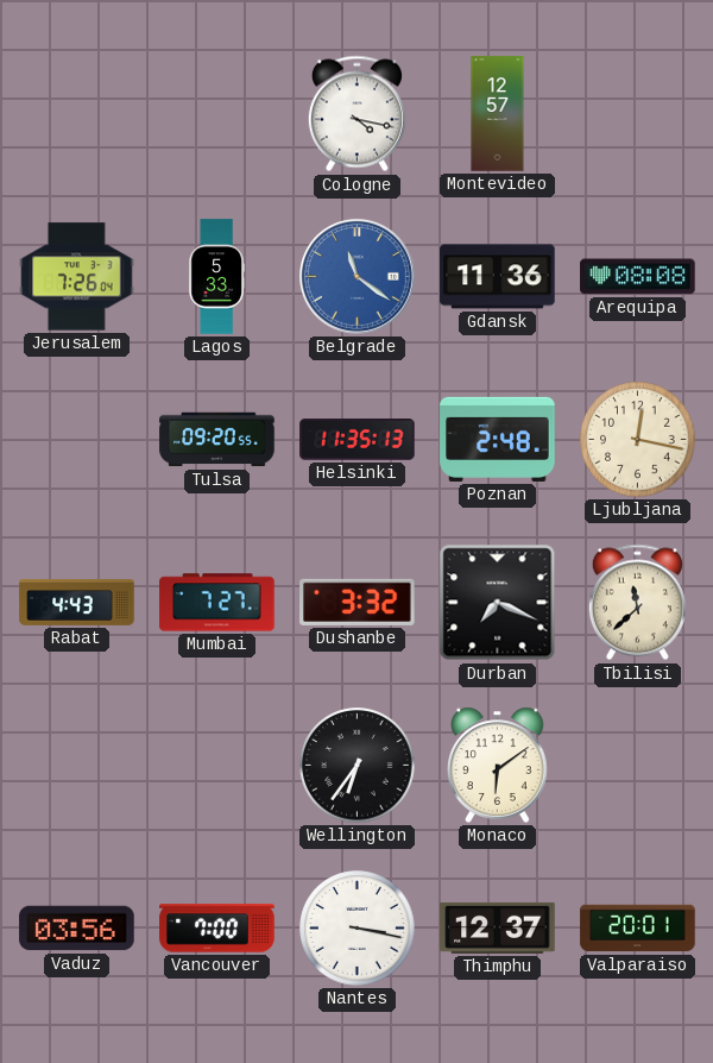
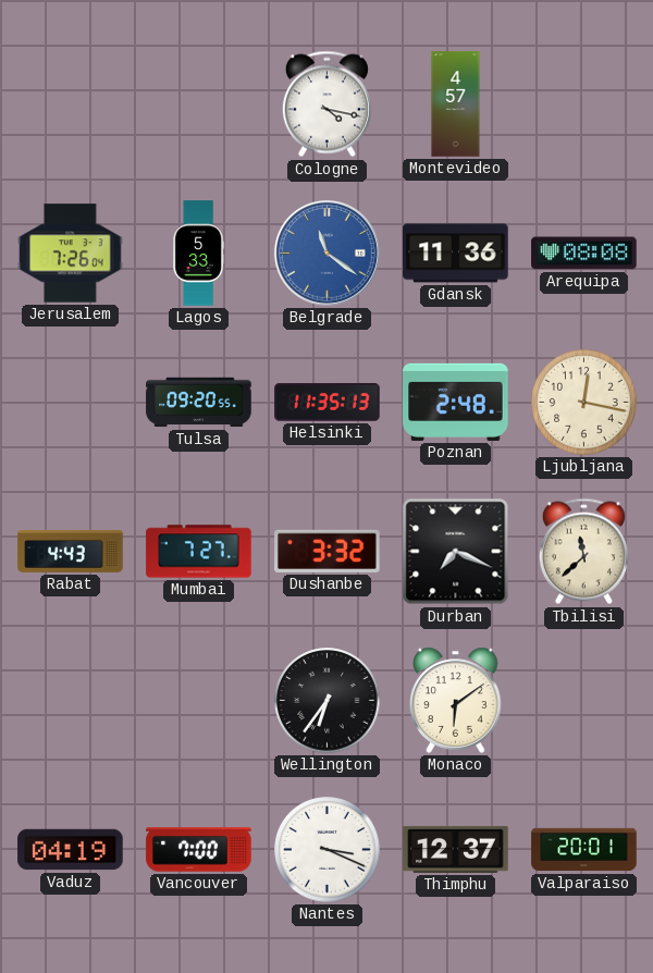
Montevideo: 12:57 -> 4:57 (456, 104)
Vaduz: 03:56 -> 04:19 (71, 850)
Nantes: 3:17 -> 3:19 (328, 850)
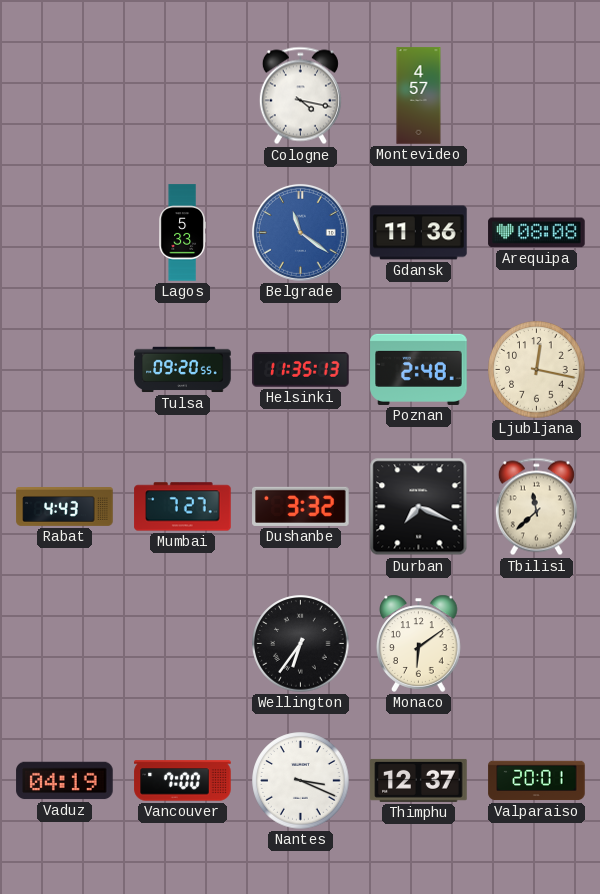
Jerusalem: 7:26 -> none (71, 254)
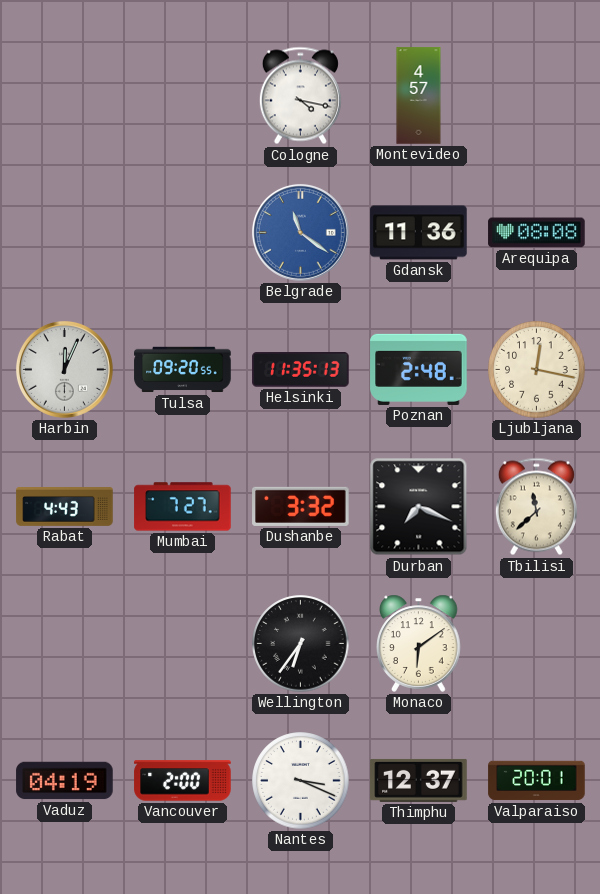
Lagos: 5:33 -> none (182, 233)
Harbin: none -> 12:04 (64, 369)
Vancouver: 7:00 -> 2:00 (183, 781)
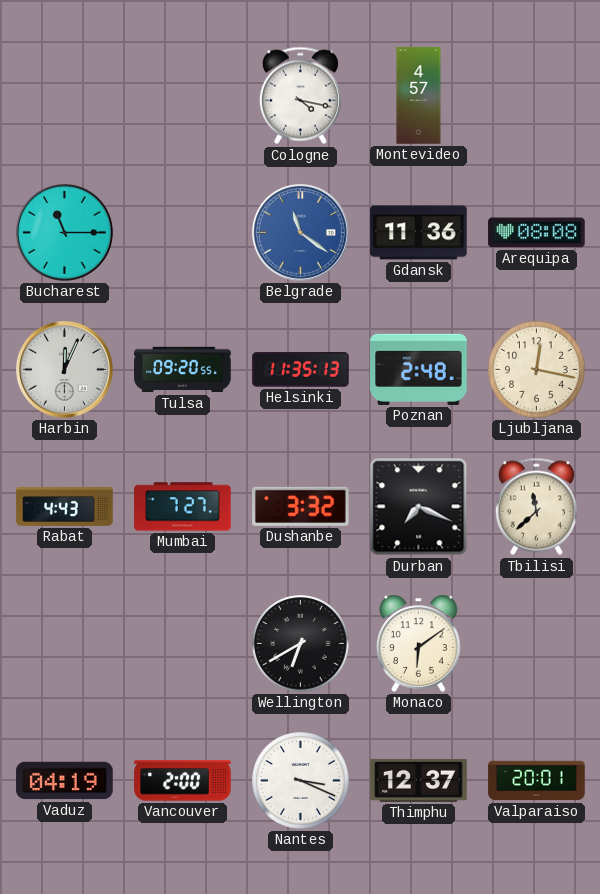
Bucharest: none -> 11:15 (64, 232)
Wellington: 6:36 -> 6:40 (301, 644)
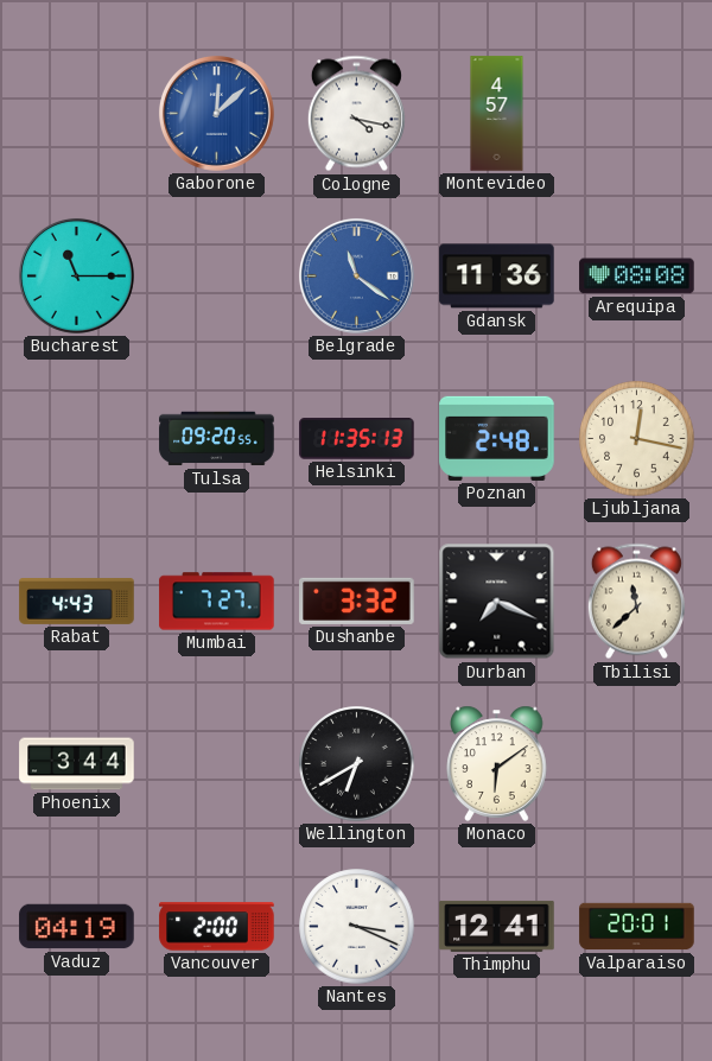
Gaborone: none -> 12:08 (216, 113)
Harbin: 12:04 -> none (64, 369)
Phoenix: none -> 3:44 (77, 764)
Thimphu: 12:37 -> 12:41 (497, 926)
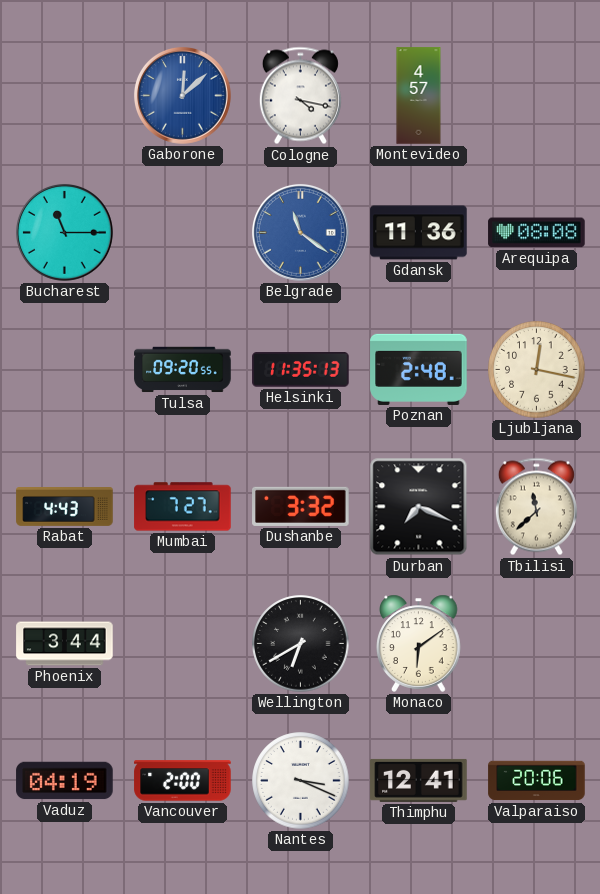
Valparaiso: 20:01 -> 20:06 (537, 781)
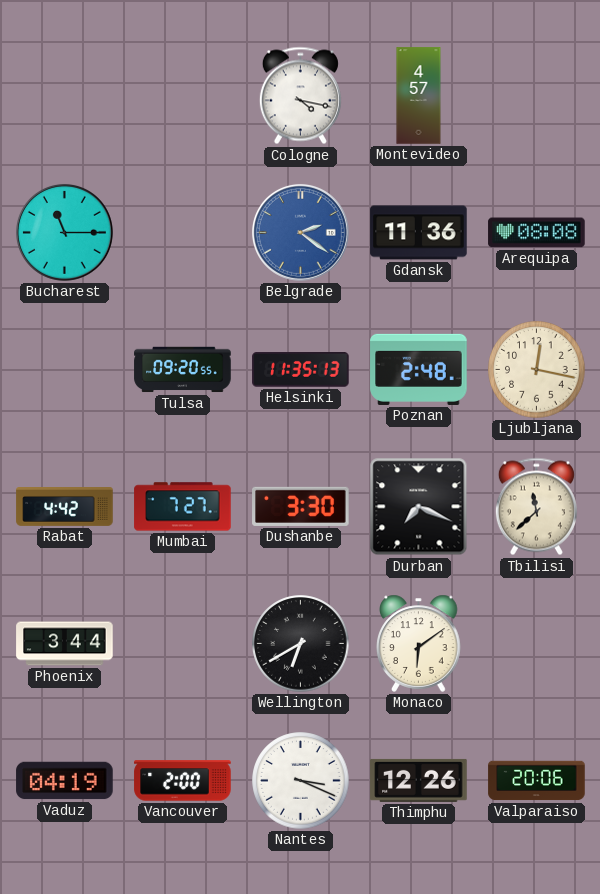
Gaborone: 12:08 -> none (182, 95)
Belgrade: 11:21 -> 2:21 (300, 232)
Rabat: 4:43 -> 4:42 (65, 507)
Dushanbe: 3:32 -> 3:30 (301, 506)
Thimphu: 12:41 -> 12:26 (419, 780)
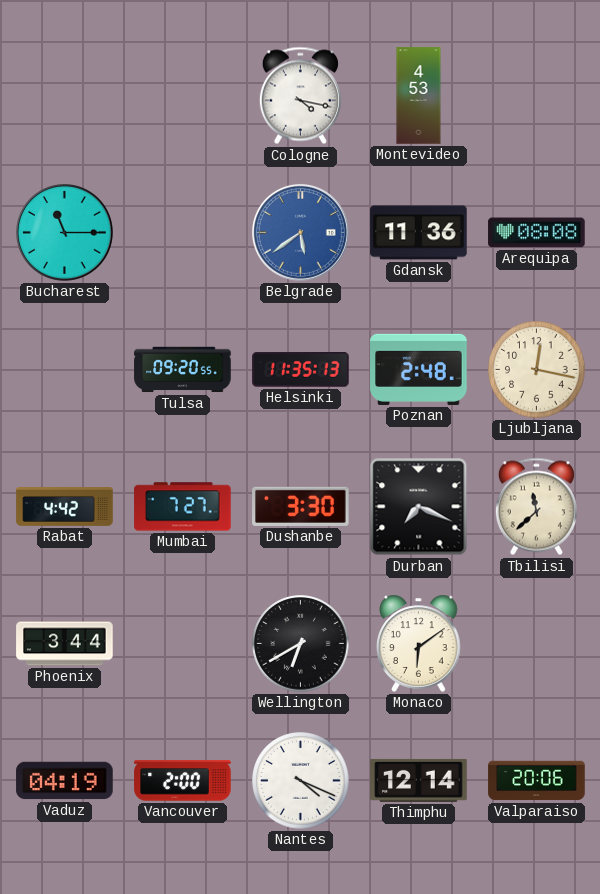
Montevideo: 4:57 -> 4:53 (419, 96)
Belgrade: 2:21 -> 5:39 (300, 232)
Nantes: 3:19 -> 4:19 (301, 781)
Thimphu: 12:26 -> 12:14 (419, 780)
